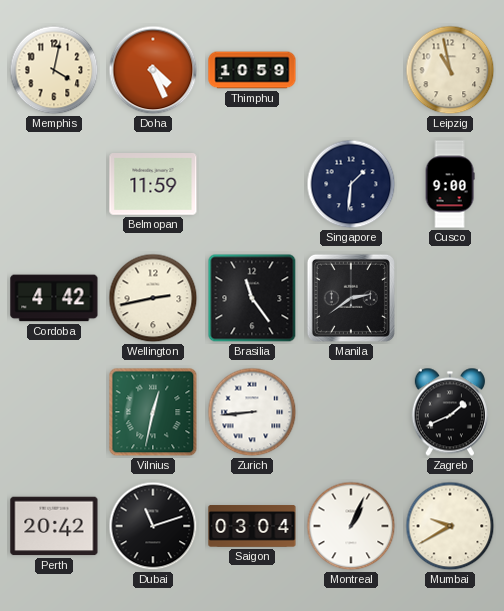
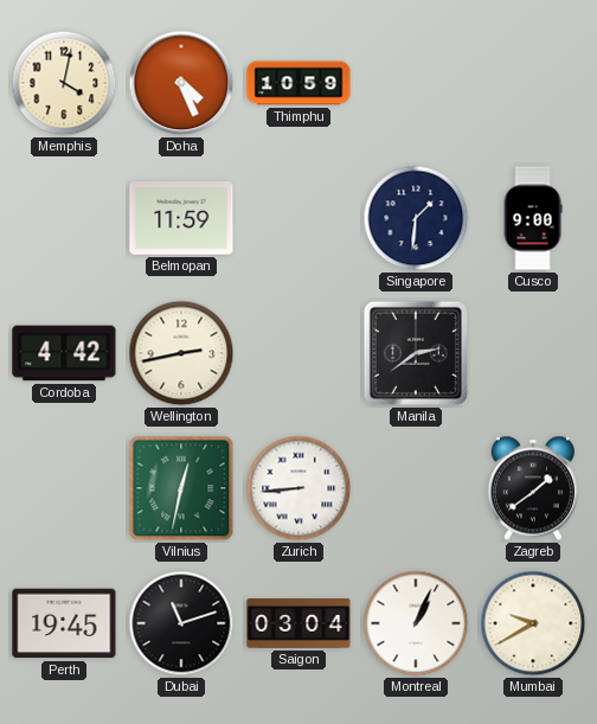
Leipzig: 10:58 -> none (450, 70)
Brasilia: 11:24 -> none (252, 298)
Zagreb: 1:41 -> 1:39 (533, 488)
Perth: 20:42 -> 19:45 (64, 623)
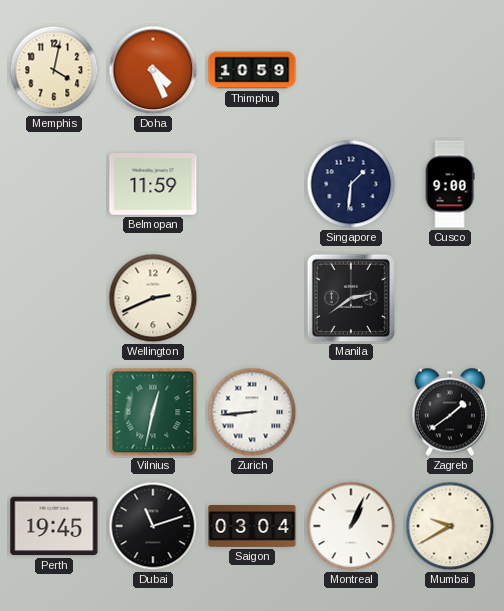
Cordoba: 4:42 -> none (64, 353)
Wellington: 2:43 -> 2:41 (153, 298)
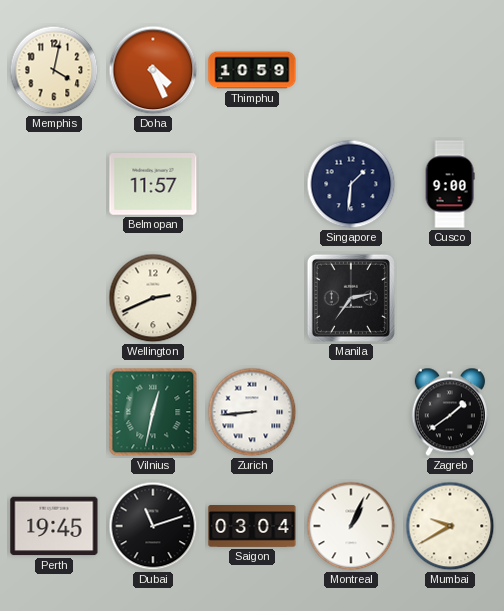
Belmopan: 11:59 -> 11:57 (153, 185)
Manila: 2:39 -> 2:36 (351, 298)
